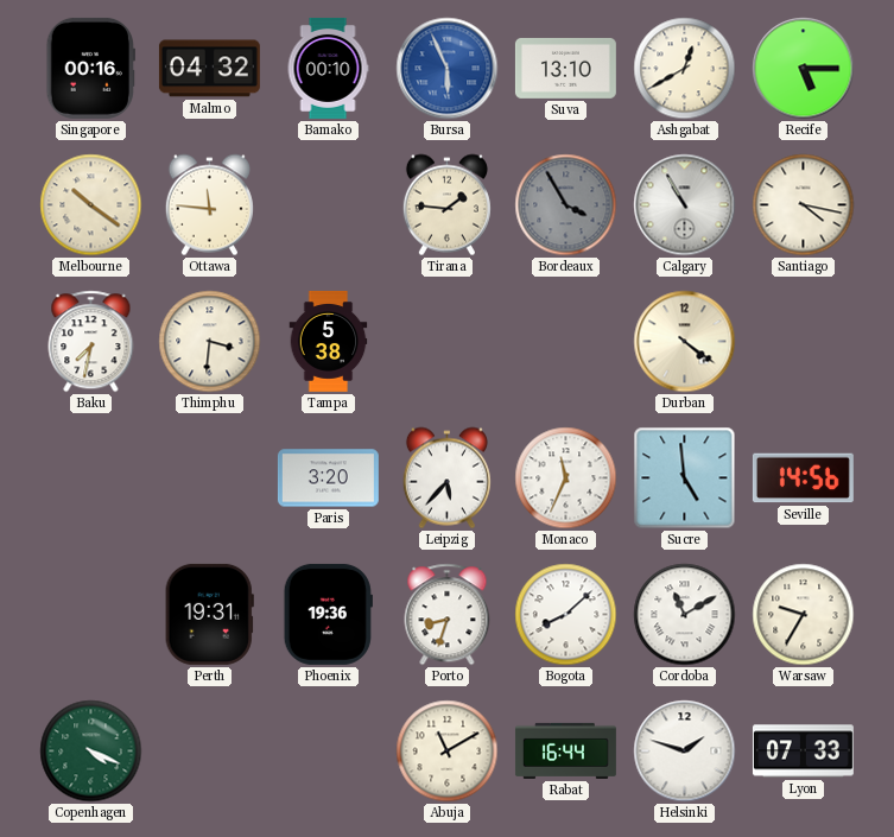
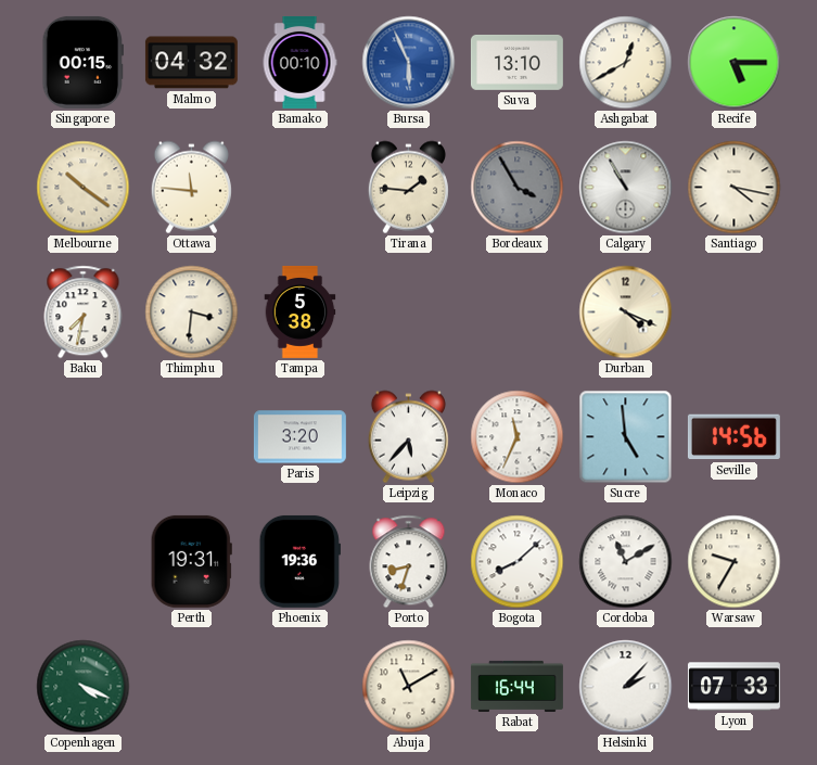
Singapore: 00:16 -> 00:15 (82, 62)
Durban: 4:21 -> 4:19 (626, 313)
Helsinki: 1:48 -> 2:07 (626, 687)
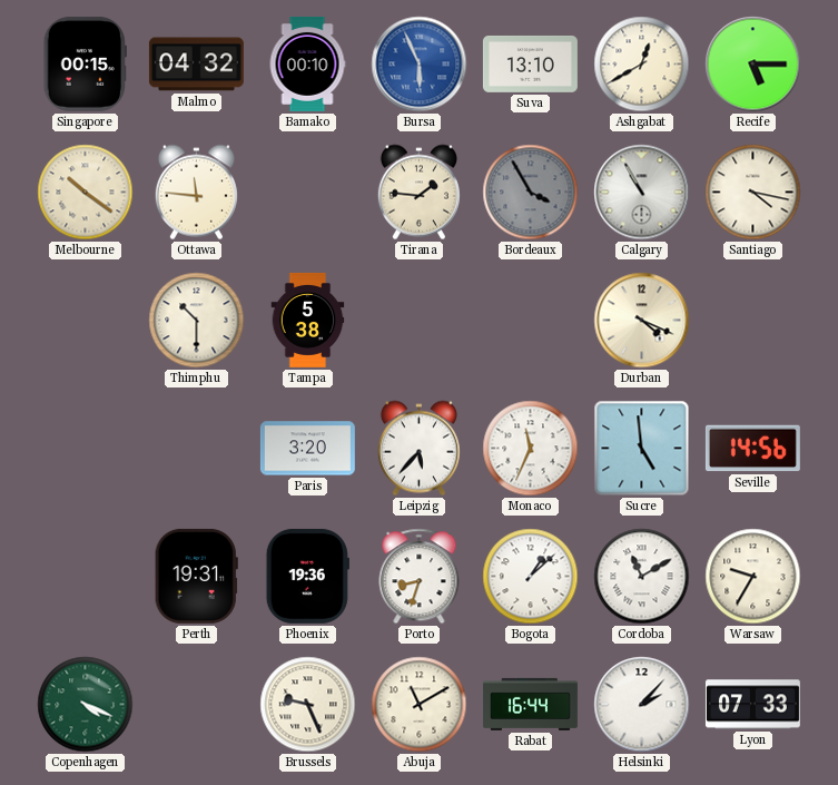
Baku: 7:32 -> none (84, 313)
Thimphu: 3:31 -> 10:30 (197, 321)
Bogota: 8:08 -> 1:08 (531, 577)
Brussels: none -> 9:26 (308, 705)
